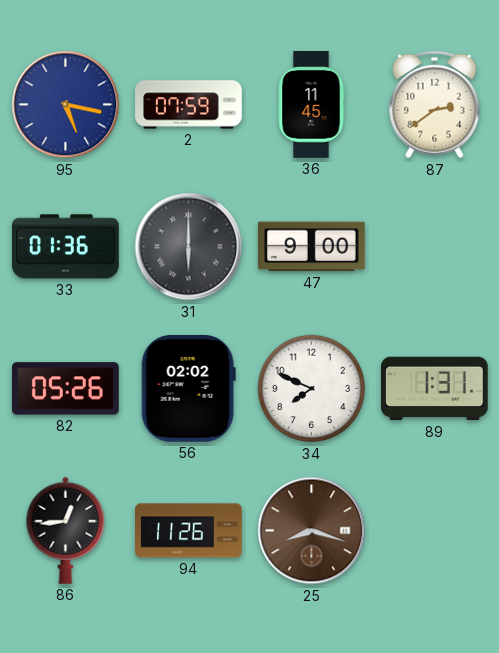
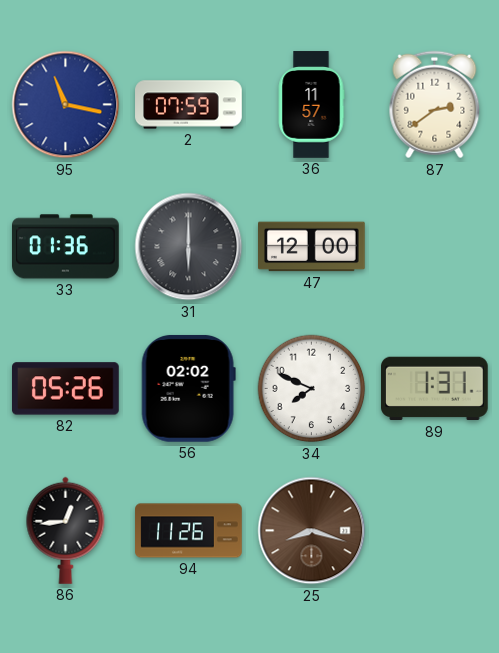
95: 5:17 -> 11:17 (66, 105)
36: 11:45 -> 11:57 (311, 105)
47: 9:00 -> 12:00 (312, 247)
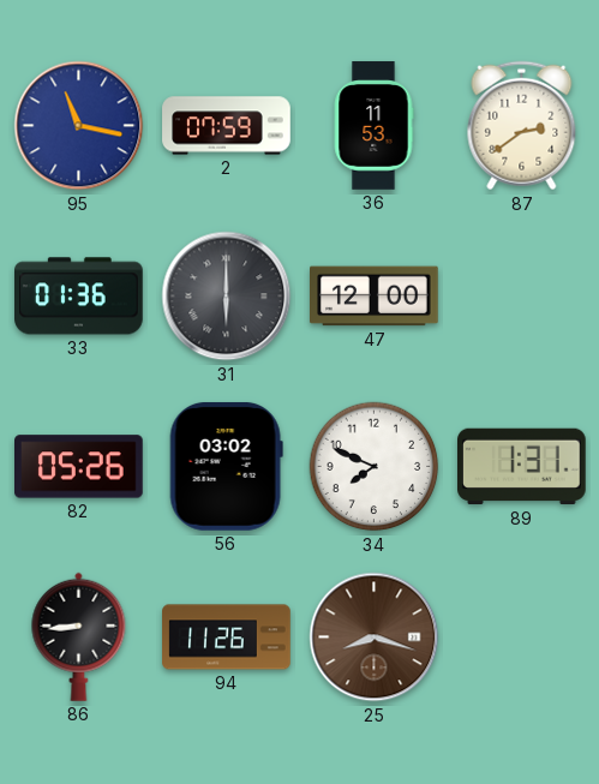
36: 11:57 -> 11:53 (373, 126)
56: 02:02 -> 03:02 (226, 466)
86: 12:44 -> 8:44 (79, 636)
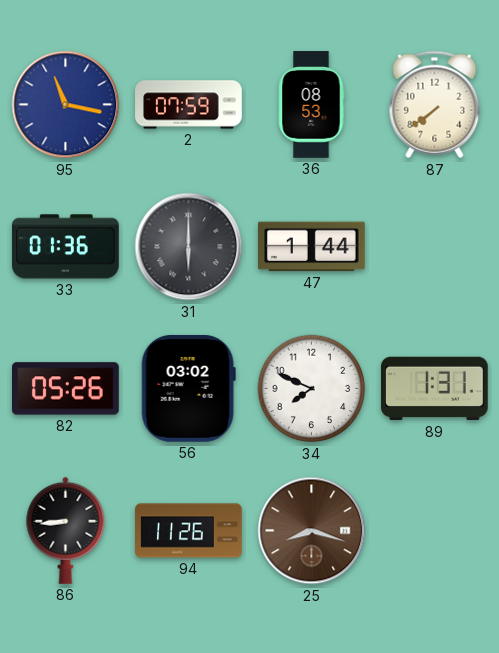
36: 11:53 -> 08:53 (311, 105)
87: 2:39 -> 7:39 (435, 105)
47: 12:00 -> 1:44 (312, 247)
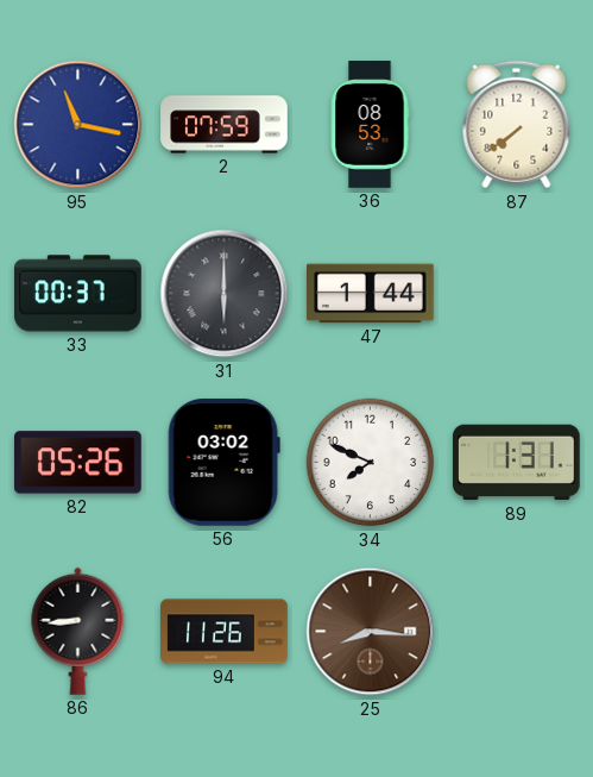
33: 01:36 -> 00:37 (78, 294)
25: 8:18 -> 8:16 (371, 632)
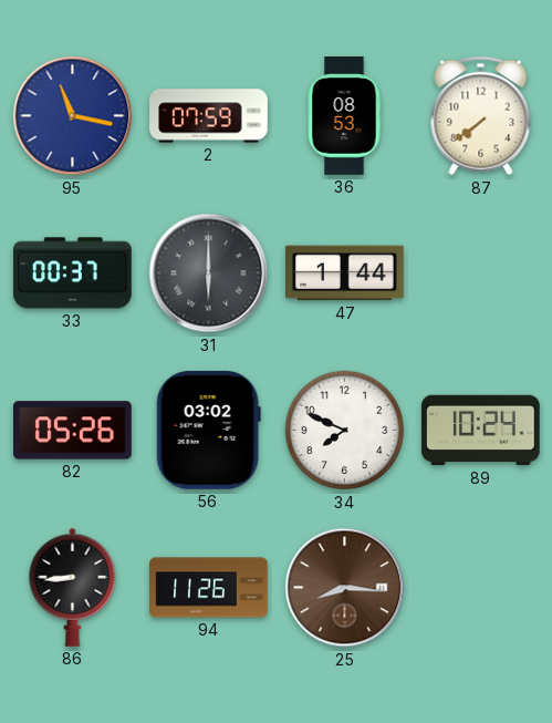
89: 1:31 -> 10:24 (481, 431)
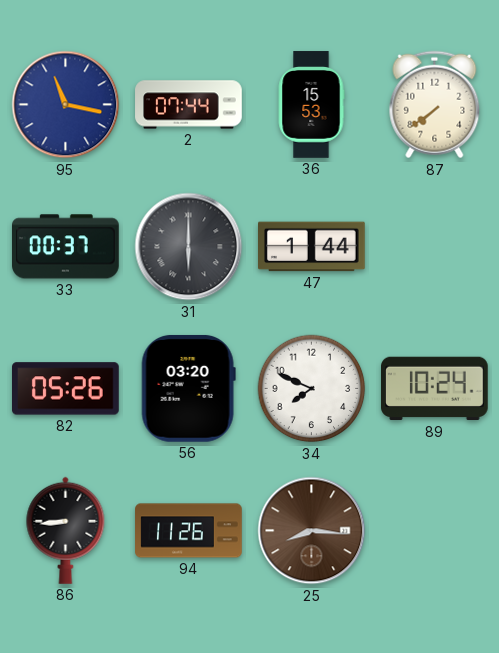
2: 07:59 -> 07:44 (189, 105)
36: 08:53 -> 15:53 (311, 105)
56: 03:02 -> 03:20 (188, 388)
